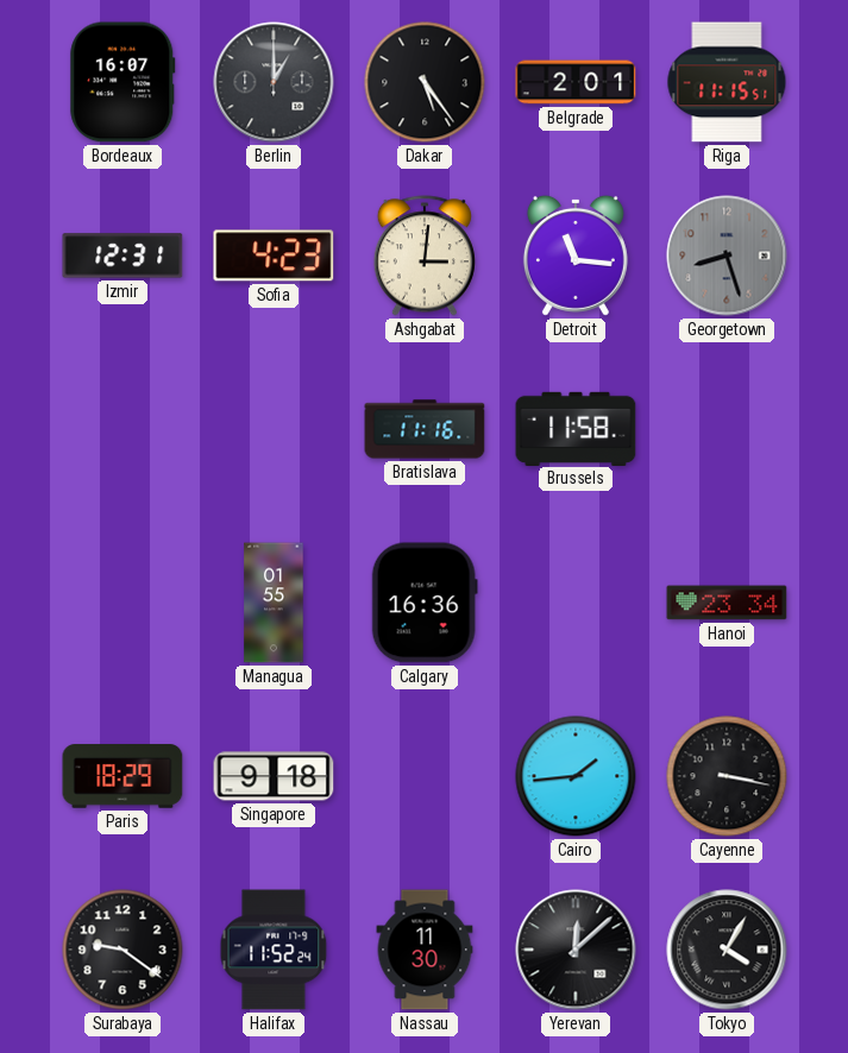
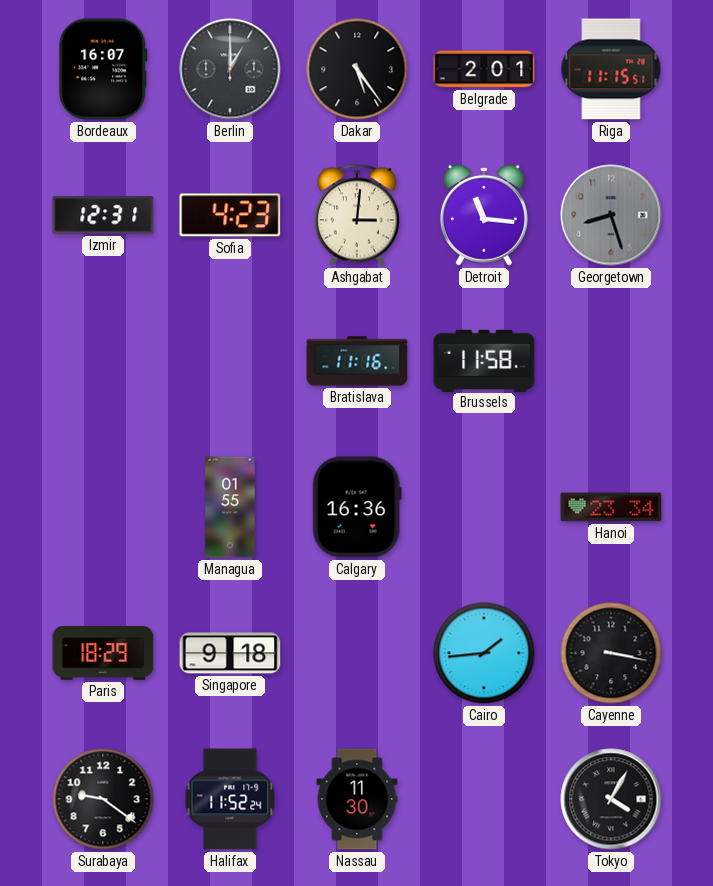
Yerevan: 12:08 -> none (576, 950)
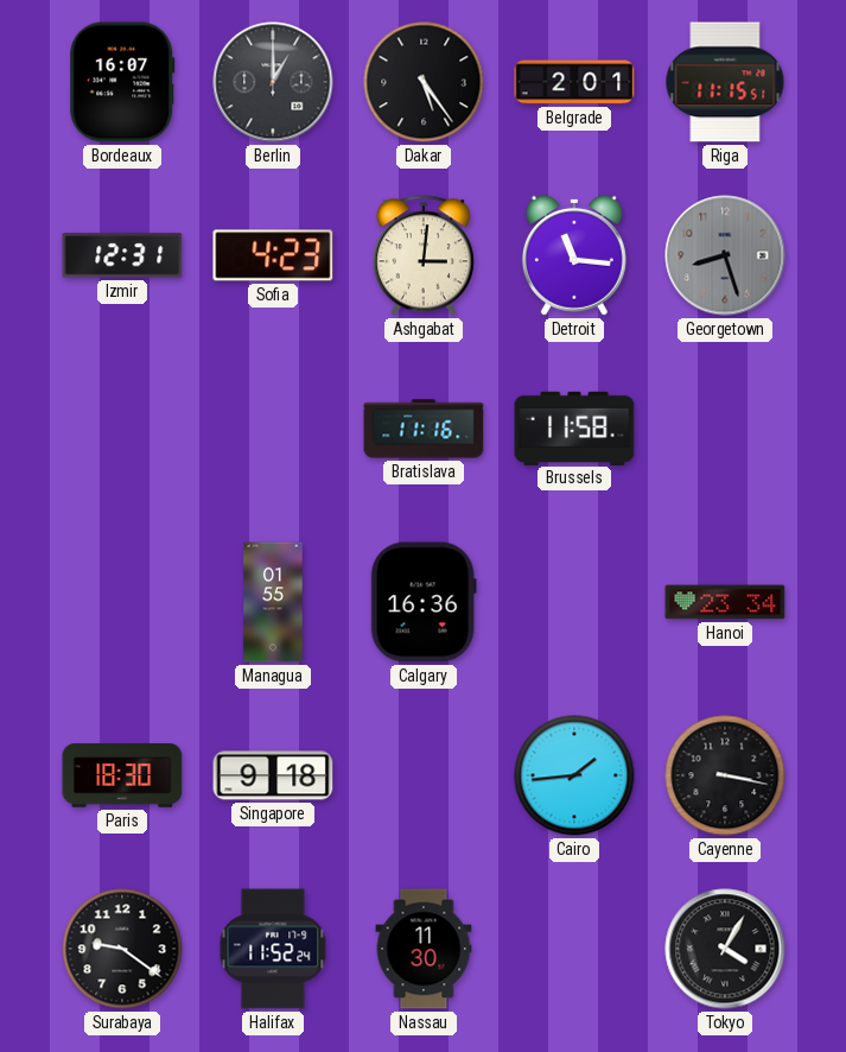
Paris: 18:29 -> 18:30 (122, 775)
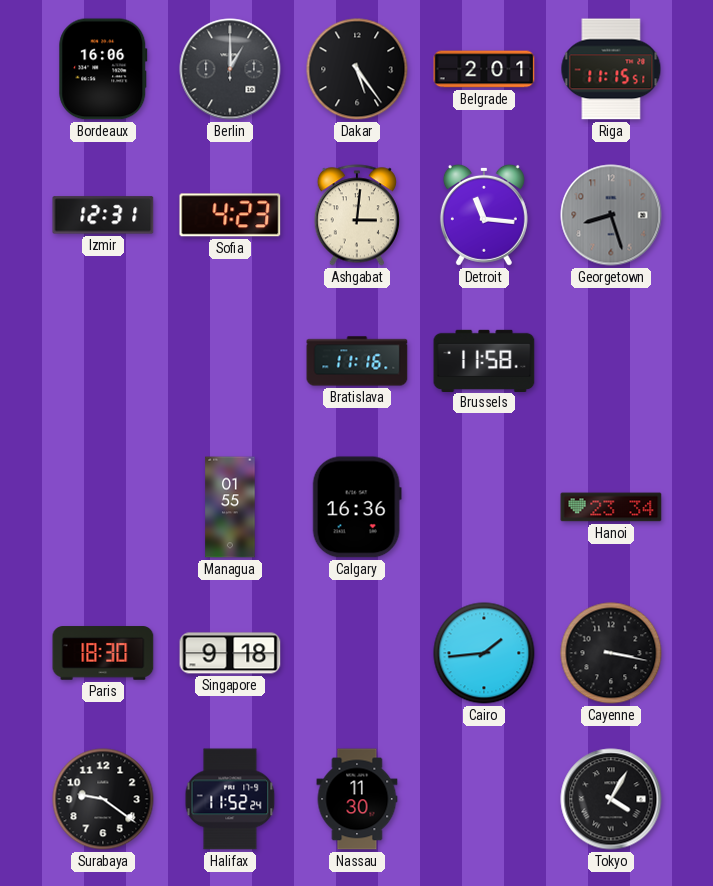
Bordeaux: 16:07 -> 16:06 (103, 69)
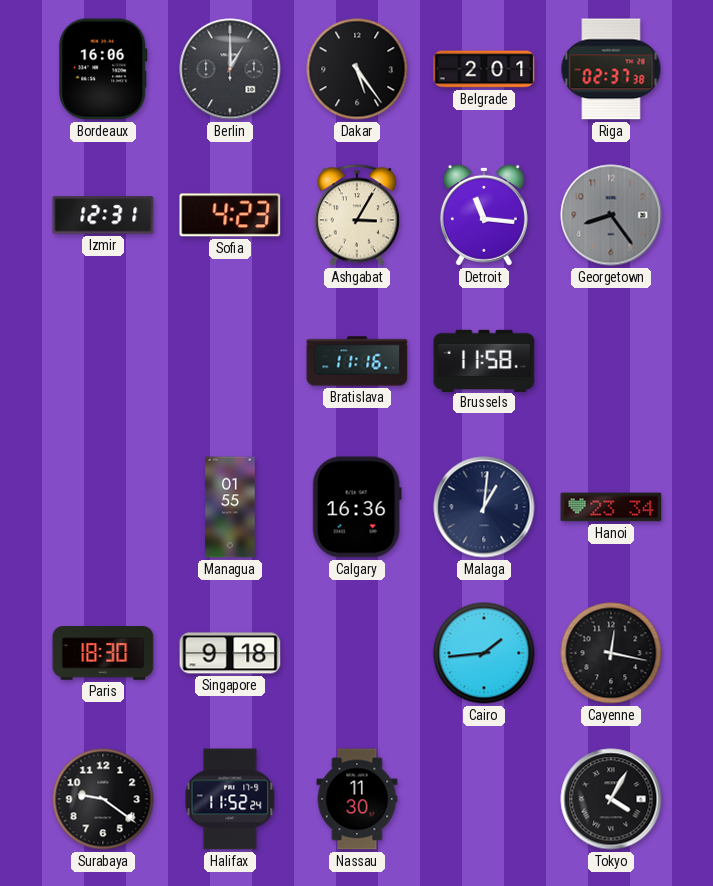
Riga: 11:15 -> 02:37 (611, 69)
Ashgabat: 3:01 -> 3:05 (357, 215)
Georgetown: 8:27 -> 8:24 (611, 215)
Malaga: none -> 1:01 (484, 507)
Cayenne: 3:17 -> 12:17 (611, 653)
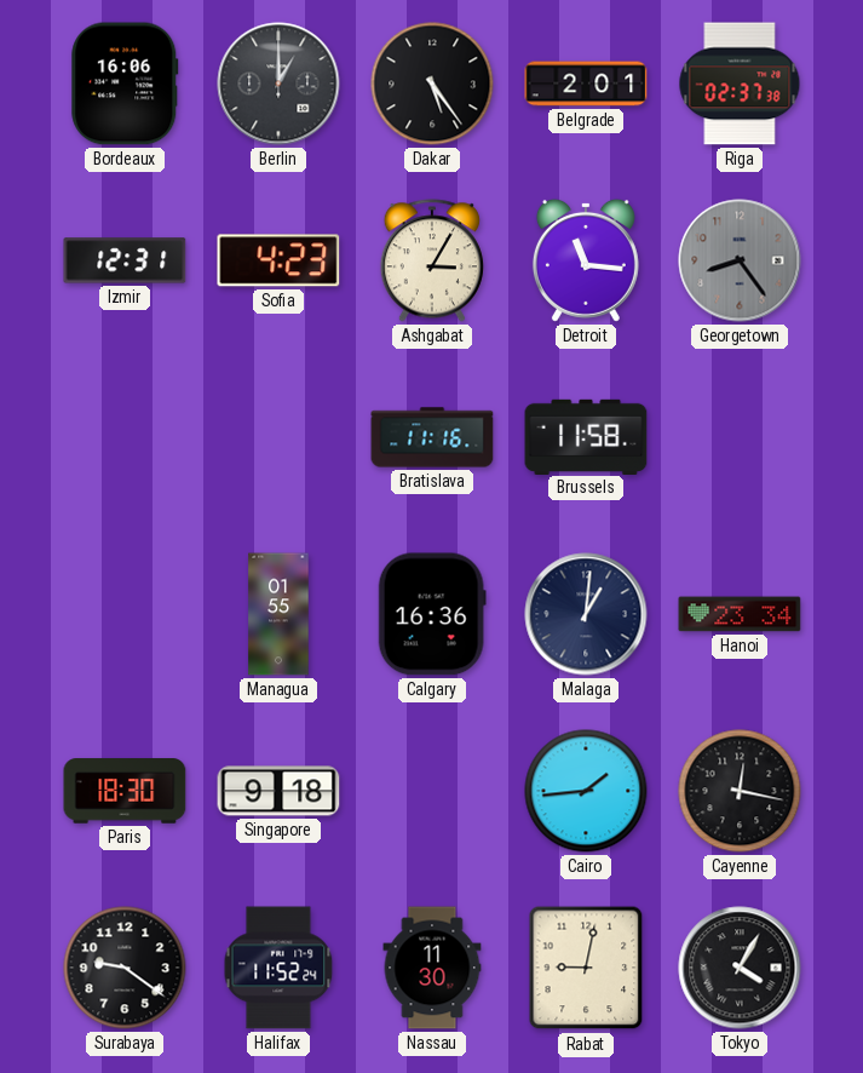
Rabat: none -> 9:02 (586, 968)
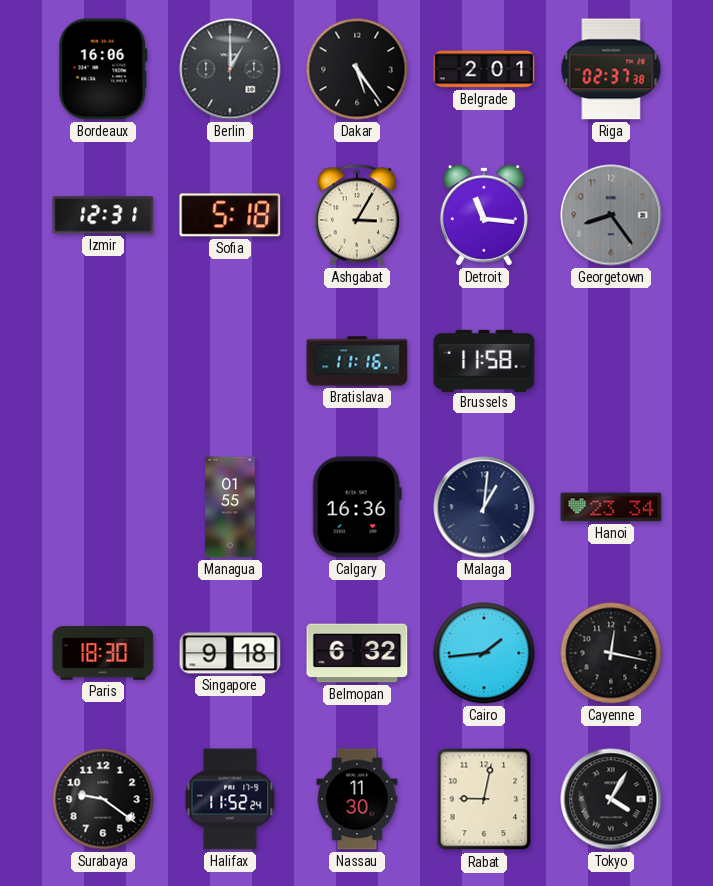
Sofia: 4:23 -> 5:18 (230, 215)
Belmopan: none -> 6:32 (357, 653)
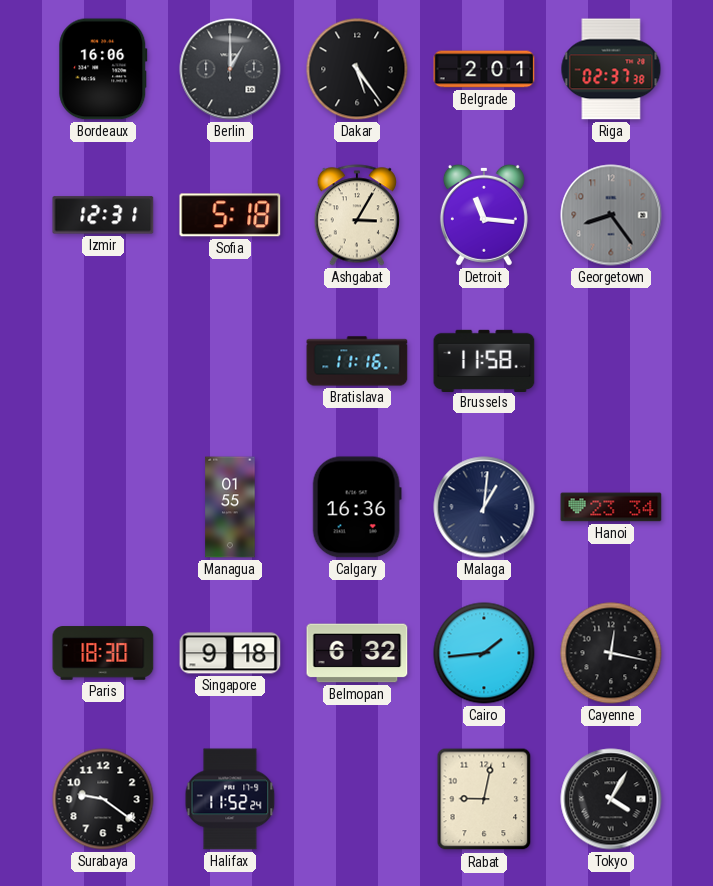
Nassau: 11:30 -> none (357, 799)
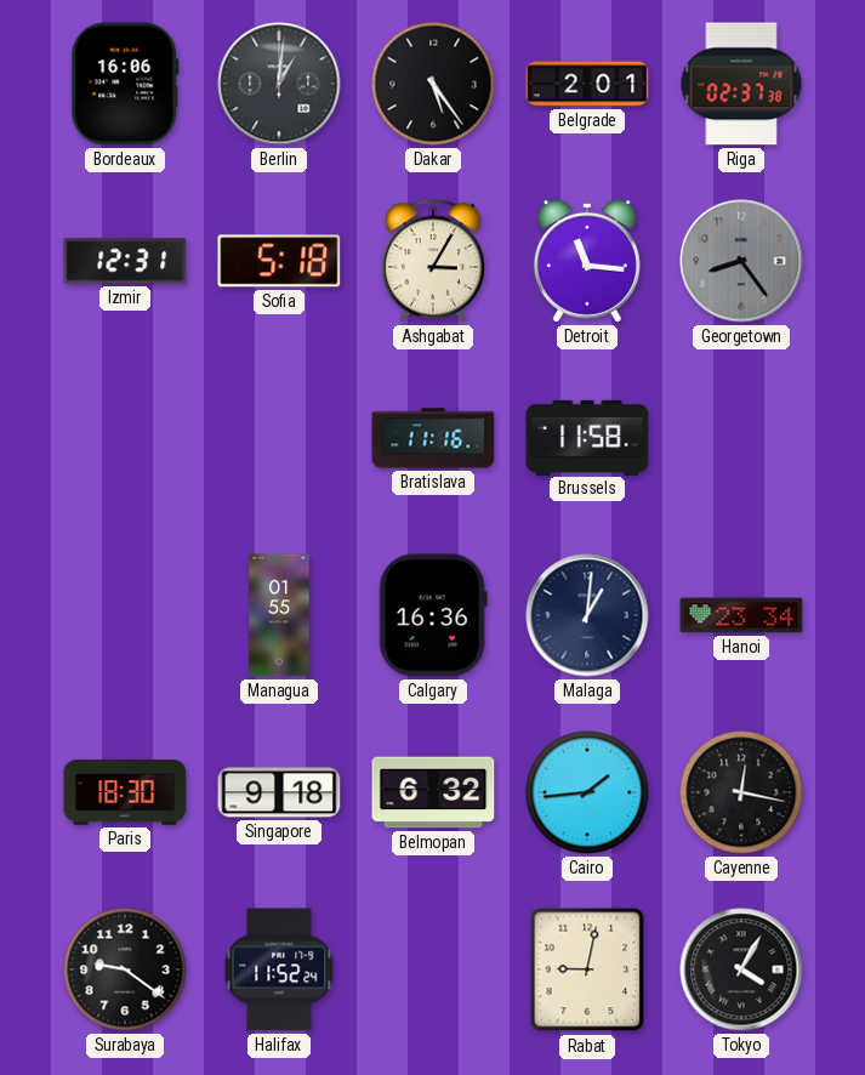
Berlin: 1:00 -> 1:01 (279, 84)
